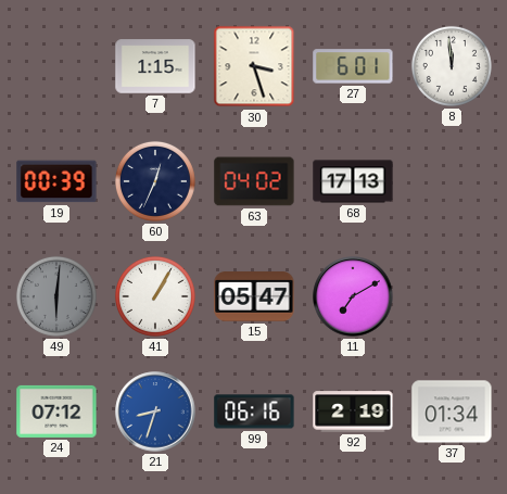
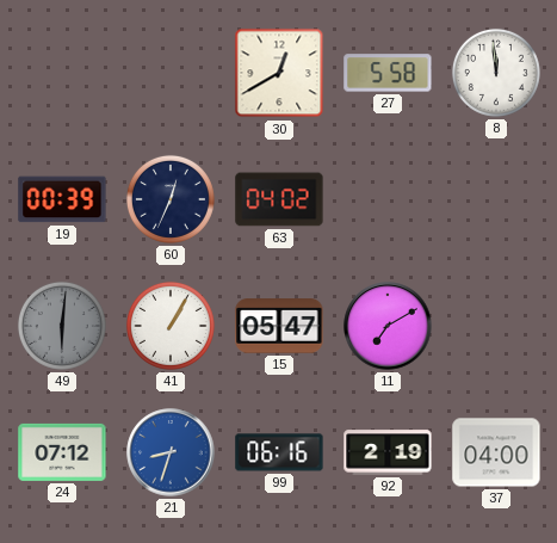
7: 1:15 -> none (155, 66)
30: 3:27 -> 12:40 (279, 73)
27: 6:01 -> 5:58 (388, 73)
68: 17:13 -> none (353, 181)
37: 01:34 -> 04:00 (496, 452)
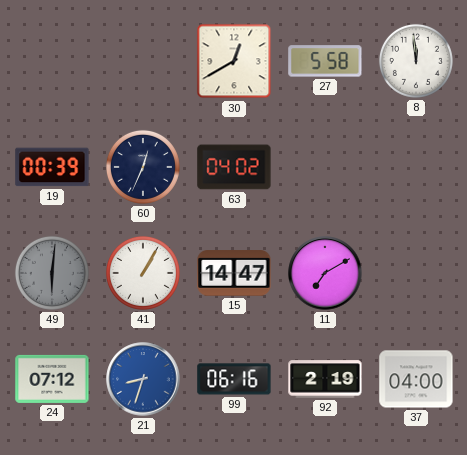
15: 05:47 -> 14:47 (234, 273)
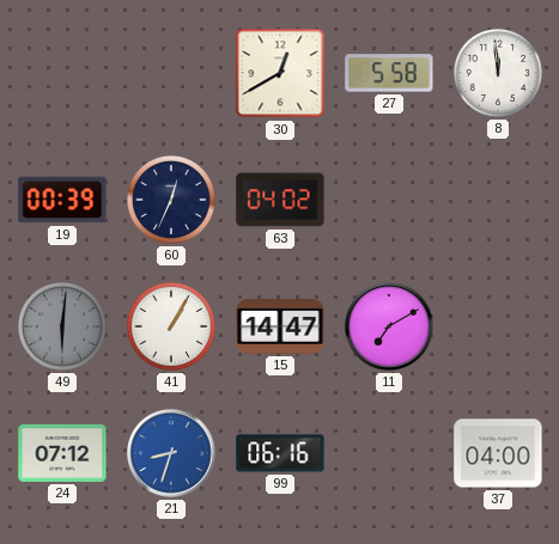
92: 2:19 -> none (325, 379)
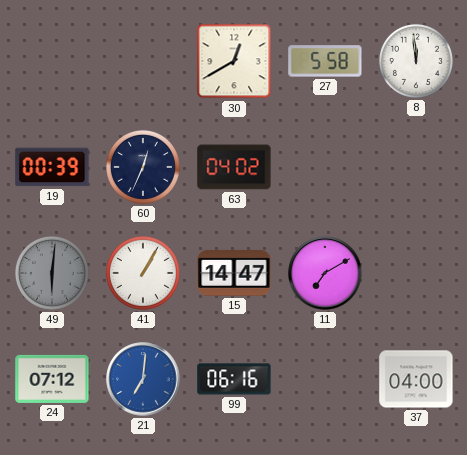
21: 8:33 -> 7:01 (143, 379)
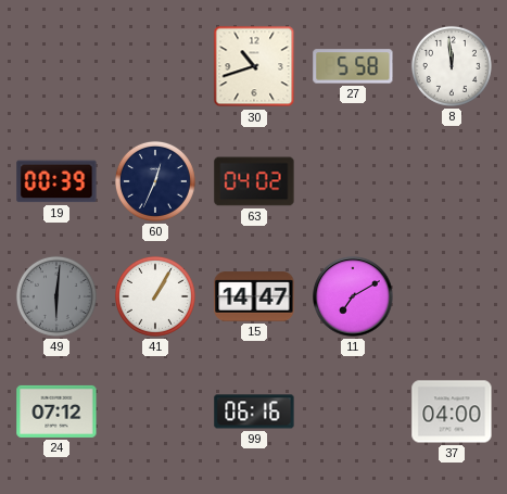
30: 12:40 -> 10:42 (254, 66)
21: 7:01 -> none (143, 379)
